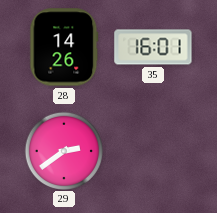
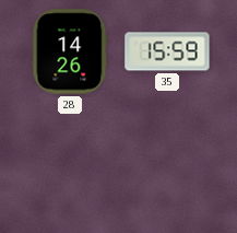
35: 16:01 -> 15:59 (167, 51)
29: 2:39 -> none (63, 150)
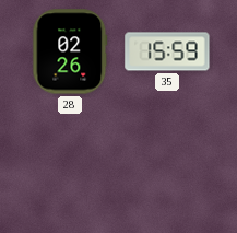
28: 14:26 -> 02:26 (70, 51)
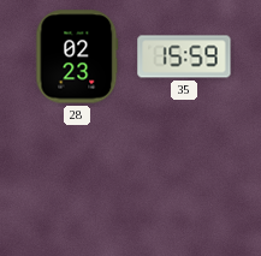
28: 02:26 -> 02:23 (77, 56)
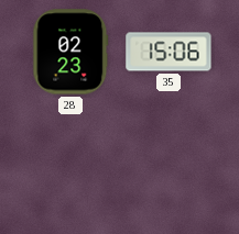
35: 15:59 -> 15:06 (169, 52)
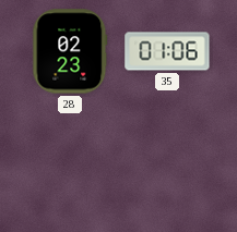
35: 15:06 -> 01:06 (167, 51)
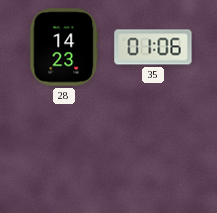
28: 02:23 -> 14:23 (64, 47)
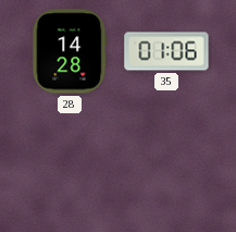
28: 14:23 -> 14:28 (70, 51)
